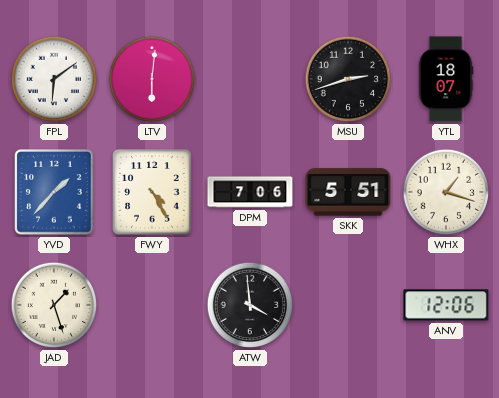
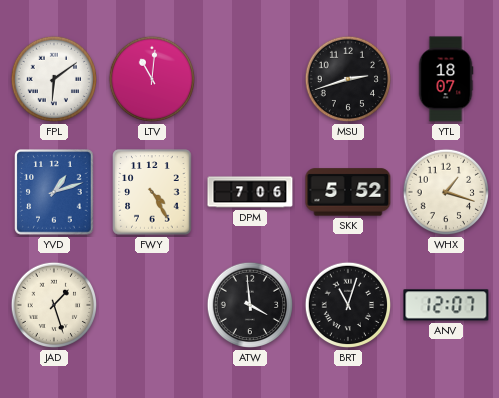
LTV: 6:01 -> 11:01 (152, 79)
YVD: 1:37 -> 1:12 (54, 192)
SKK: 5:51 -> 5:52 (348, 192)
BRT: none -> 11:03 (348, 305)
ANV: 12:06 -> 12:07 (446, 305)
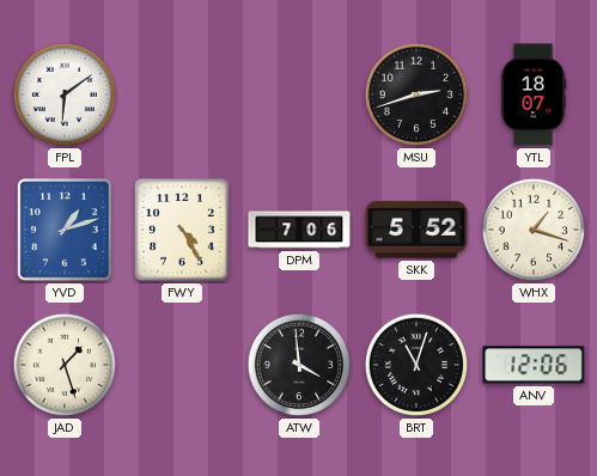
LTV: 11:01 -> none (152, 79)
ANV: 12:07 -> 12:06 (534, 365)
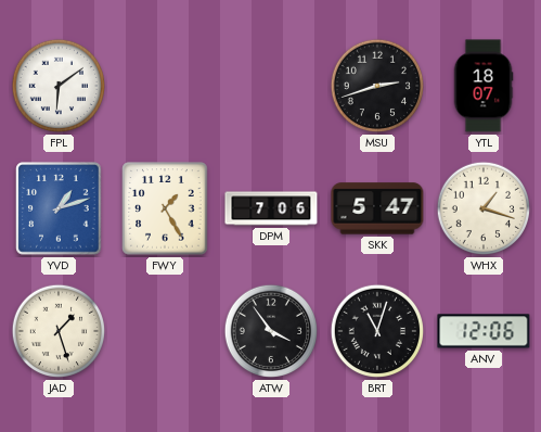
FWY: 4:25 -> 1:25 (165, 208)
SKK: 5:52 -> 5:47 (377, 208)
ATW: 3:59 -> 3:54 (271, 331)
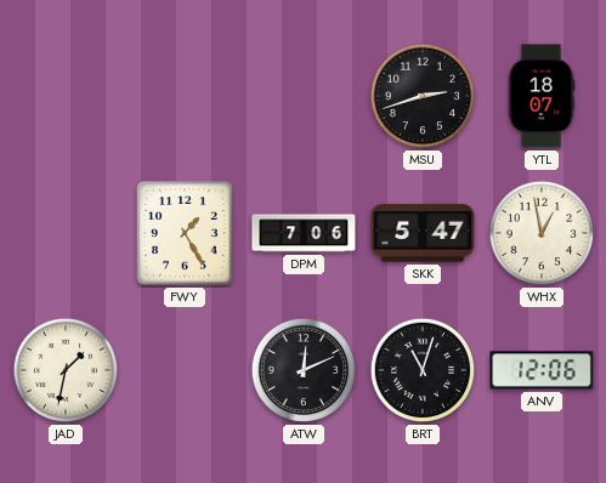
FPL: 6:09 -> none (59, 86)
YVD: 1:12 -> none (59, 208)
WHX: 1:18 -> 12:58 (542, 233)
JAD: 1:27 -> 1:32 (66, 370)
ATW: 3:54 -> 12:11 (304, 370)
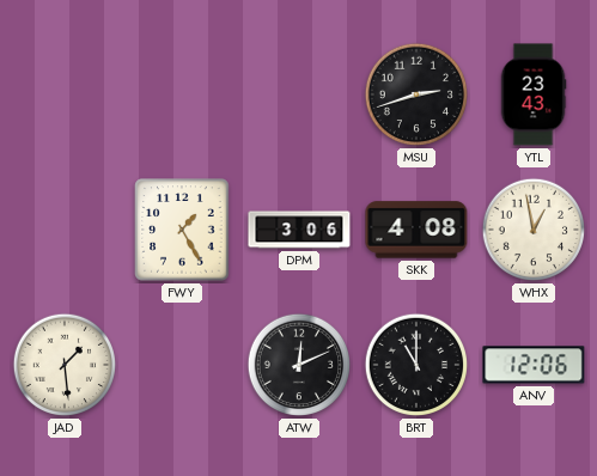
YTL: 18:07 -> 23:43 (534, 94)
DPM: 7:06 -> 3:06 (299, 230)
SKK: 5:47 -> 4:08 (416, 230)
JAD: 1:32 -> 1:29 (65, 365)
BRT: 11:03 -> 11:00 (416, 365)
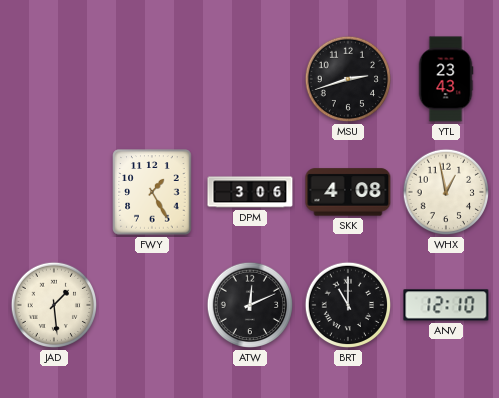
ANV: 12:06 -> 12:10 (446, 305)
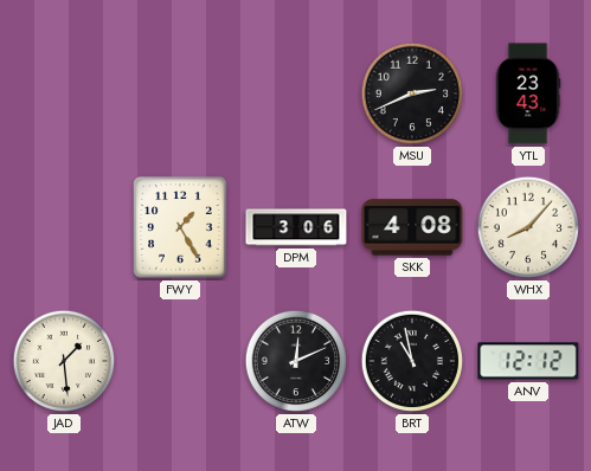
MSU: 2:42 -> 2:41 (412, 93)
WHX: 12:58 -> 8:07 (528, 227)
BRT: 11:00 -> 10:58 (412, 361)
ANV: 12:10 -> 12:12 (528, 361)
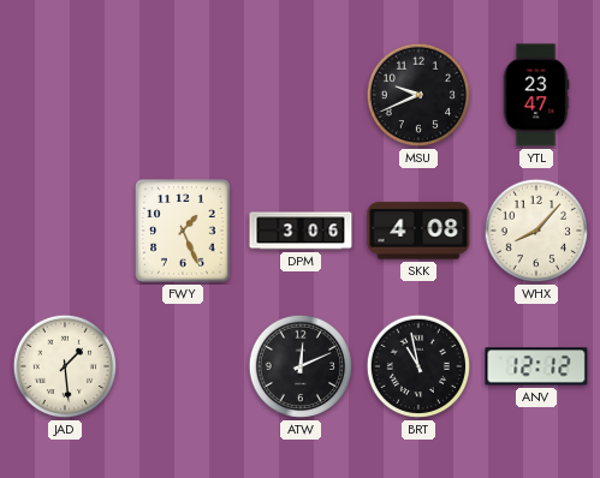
MSU: 2:41 -> 9:41 (418, 95)
YTL: 23:43 -> 23:47 (536, 95)
FWY: 1:25 -> 1:26 (183, 231)
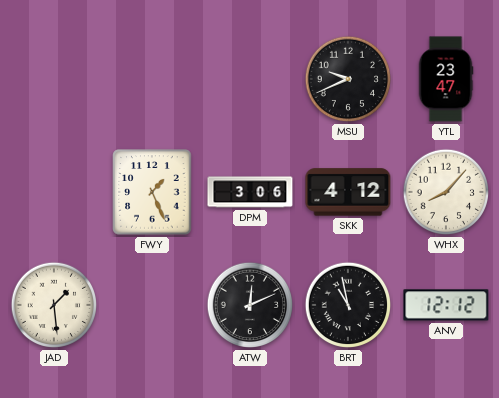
SKK: 4:08 -> 4:12 (348, 192)
